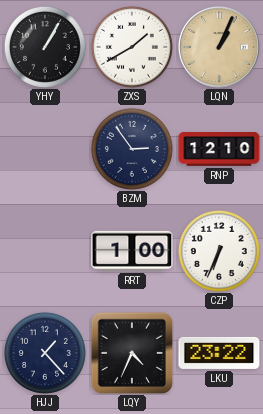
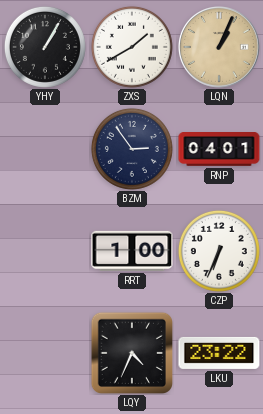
RNP: 12:10 -> 04:01 (219, 150)
HJJ: 1:23 -> none (45, 353)
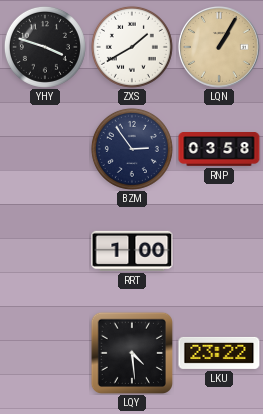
YHY: 1:05 -> 3:48 (45, 47)
LQN: 1:04 -> 1:05 (220, 48)
RNP: 04:01 -> 03:58 (219, 150)
CZP: 6:34 -> none (219, 251)
LQY: 4:34 -> 4:29 (131, 352)
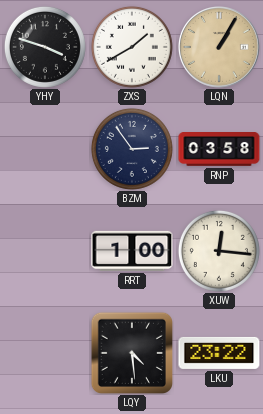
XUW: none -> 12:16 (219, 251)
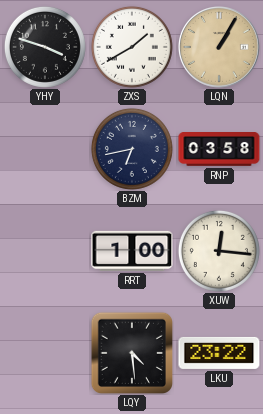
BZM: 2:54 -> 6:43 (132, 149)
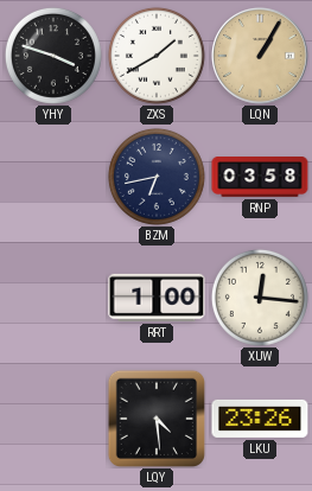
LKU: 23:22 -> 23:26 (260, 419)
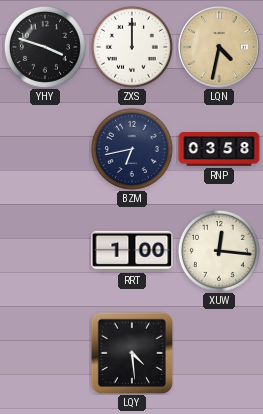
ZXS: 1:40 -> 12:00 (132, 47)
LQN: 1:05 -> 4:32 (220, 48)
LKU: 23:26 -> none (260, 419)
